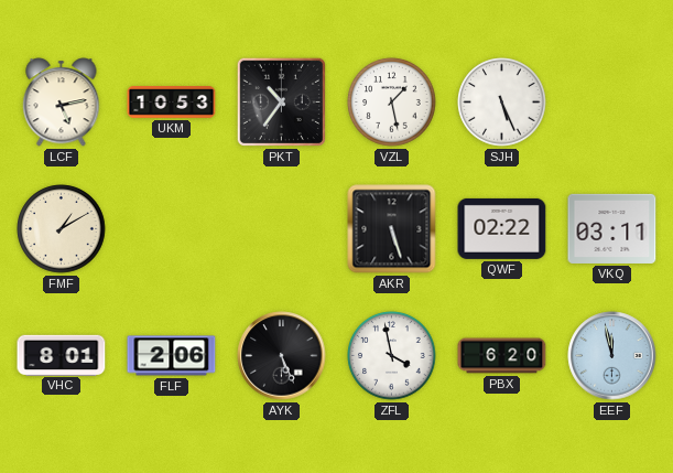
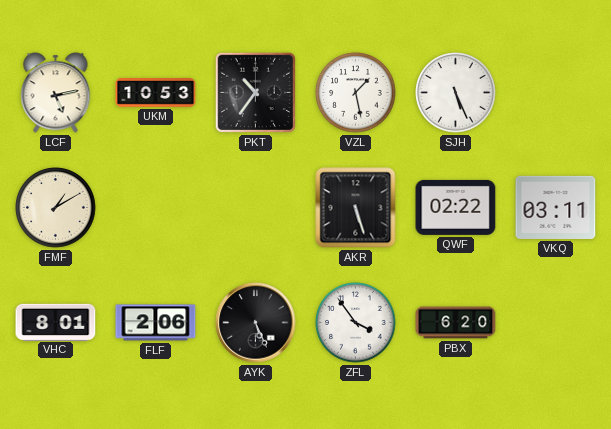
ZFL: 3:58 -> 3:54 (356, 323)
EEF: 11:58 -> none (612, 356)
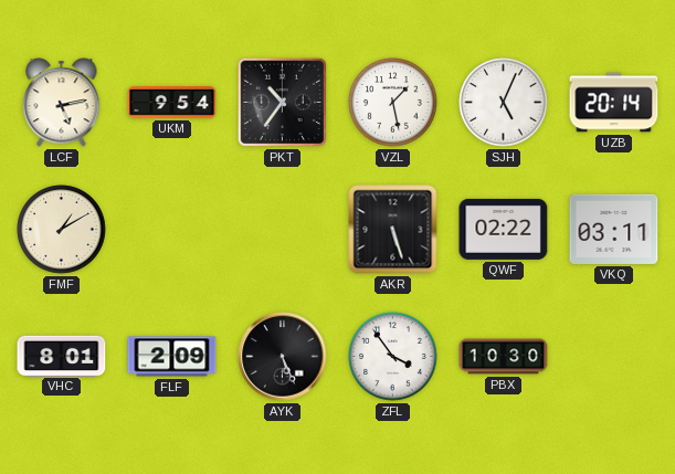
UKM: 10:53 -> 9:54 (172, 103)
SJH: 5:26 -> 5:04 (504, 103)
UZB: none -> 20:14 (614, 103)
FLF: 2:06 -> 2:09 (172, 357)
PBX: 6:20 -> 10:30 (504, 357)
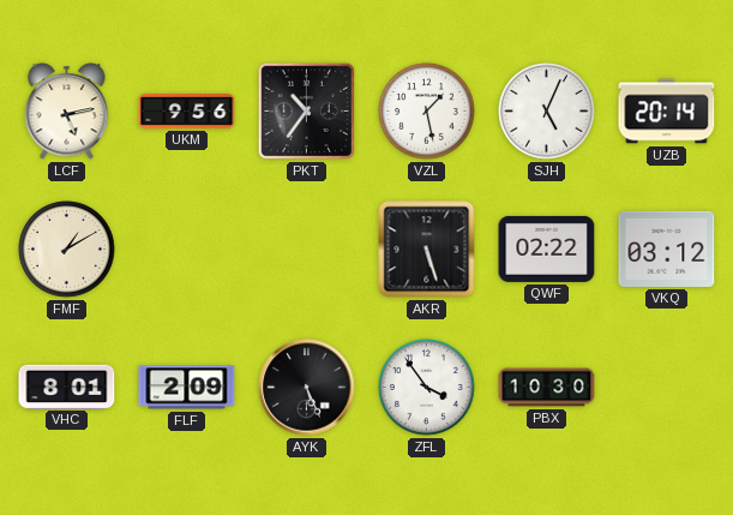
UKM: 9:54 -> 9:56 (187, 112)
VKQ: 03:11 -> 03:12 (667, 248)
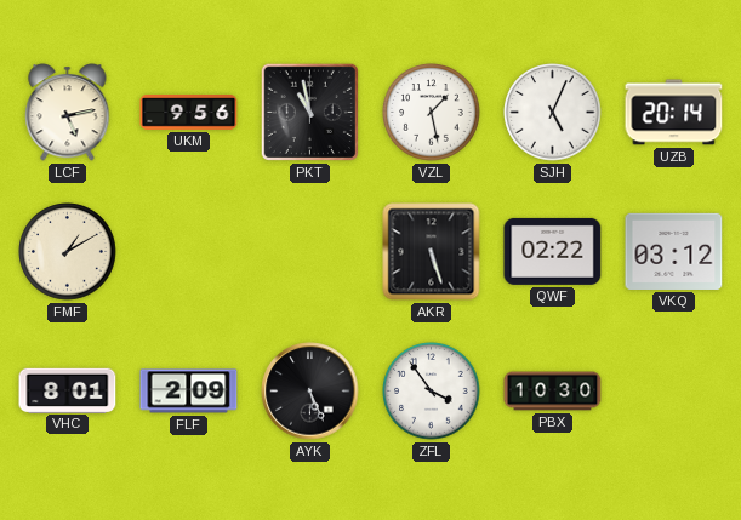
PKT: 10:36 -> 10:58 (309, 112)
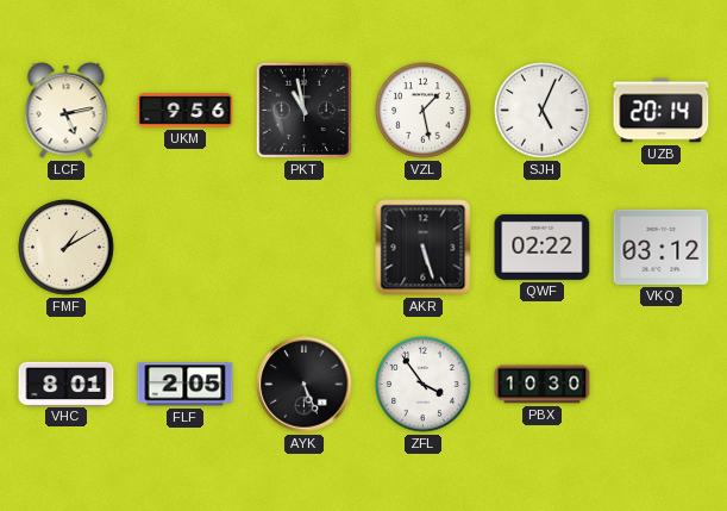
FLF: 2:09 -> 2:05 (186, 385)
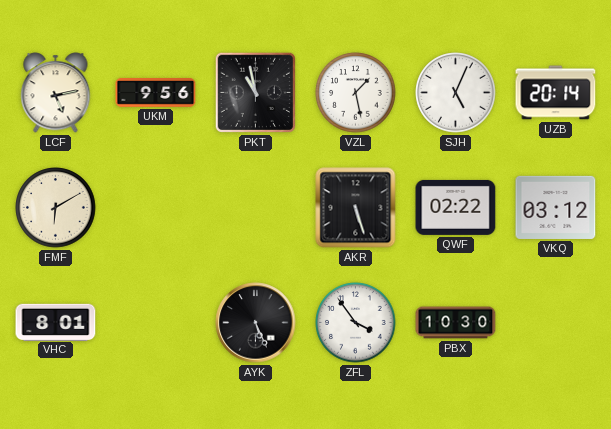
FMF: 1:10 -> 6:10 (56, 208)
FLF: 2:05 -> none (186, 385)
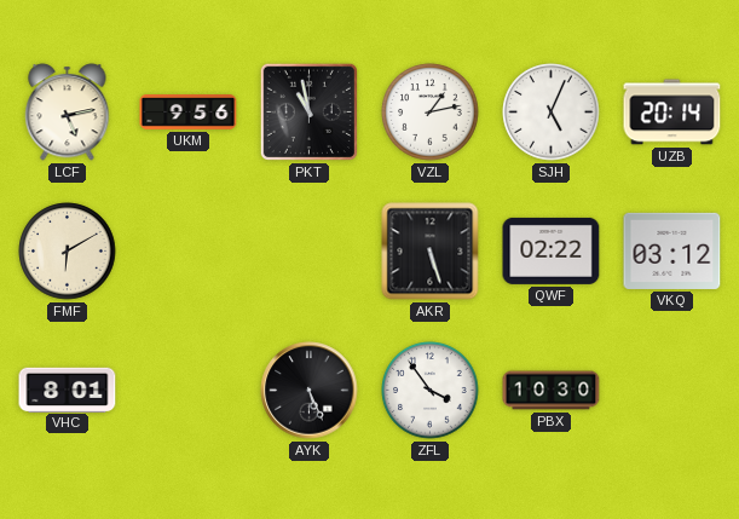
VZL: 1:28 -> 1:13 (431, 113)
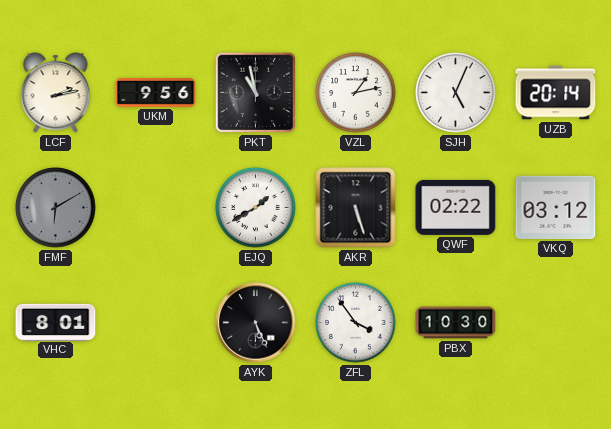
LCF: 5:13 -> 2:13 (56, 93)
FMF dial: cream -> grey (56, 208)
EJQ: none -> 1:40 (256, 208)
